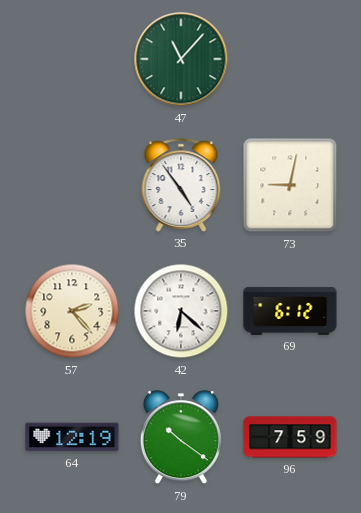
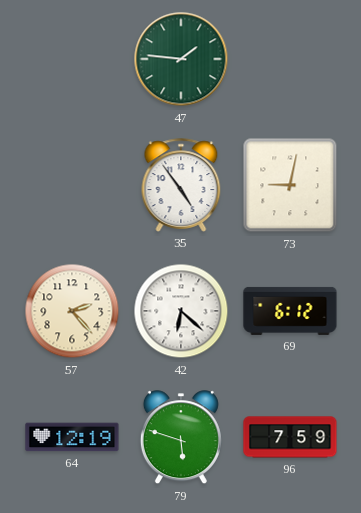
47: 11:07 -> 1:46 (181, 59)
79: 10:21 -> 5:48 (181, 438)
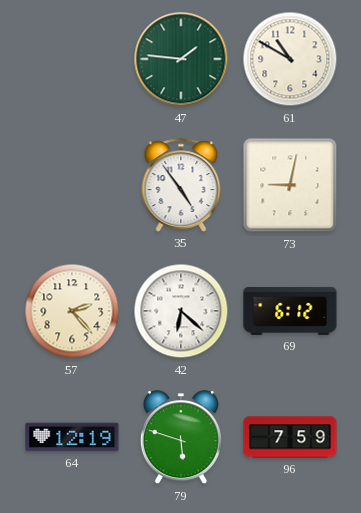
61: none -> 10:50 (290, 59)
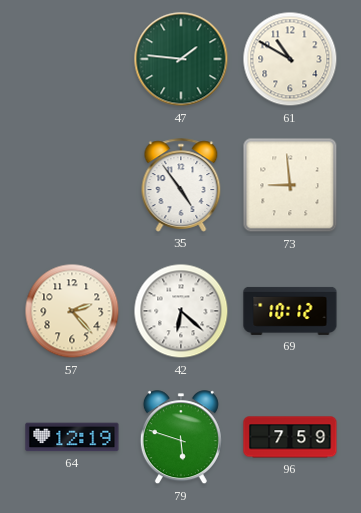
73: 9:02 -> 8:59 (290, 185)
69: 6:12 -> 10:12 (290, 311)
